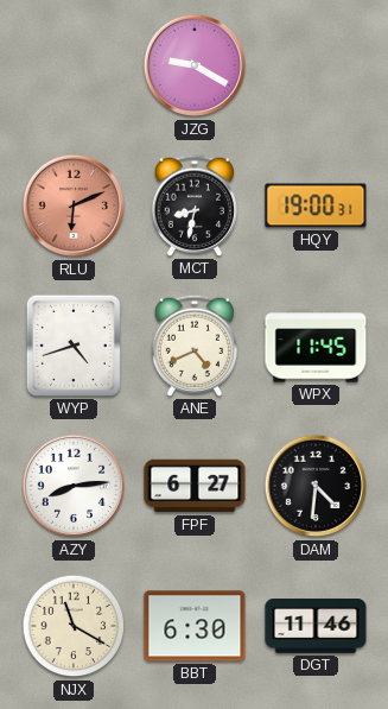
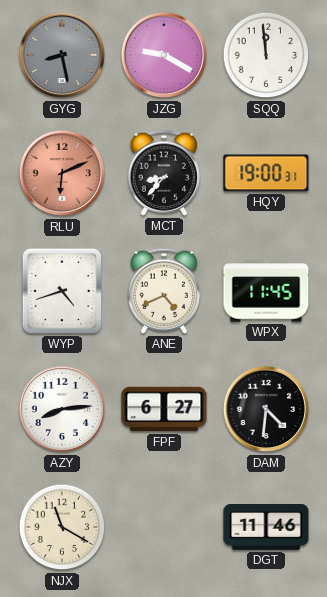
GYG: none -> 8:28 (62, 55)
SQQ: none -> 11:59 (266, 55)
MCT: 8:32 -> 8:37 (163, 173)
BBT: 6:30 -> none (195, 626)
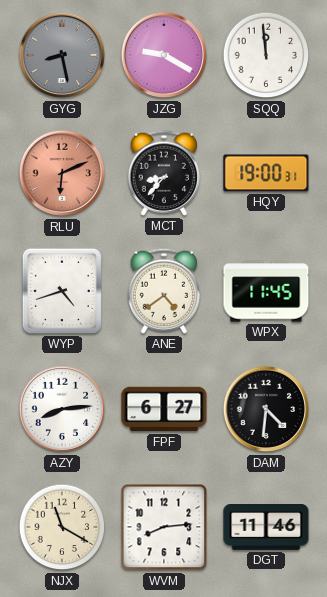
ANE: 4:41 -> 4:39 (163, 291)
WVM: none -> 8:14 (164, 527)
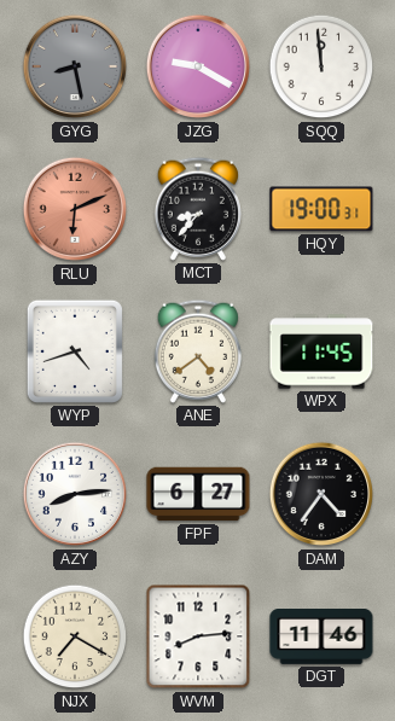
DAM: 4:31 -> 4:36 (321, 494)
NJX: 11:20 -> 7:20 (75, 636)
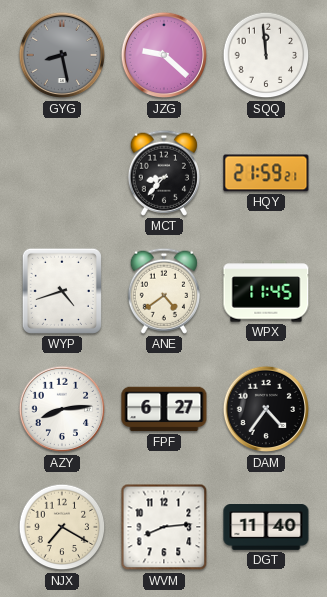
JZG: 9:20 -> 9:22 (164, 55)
RLU: 6:11 -> none (75, 209)
HQY: 19:00 -> 21:59 (266, 173)
DGT: 11:46 -> 11:40 (266, 528)
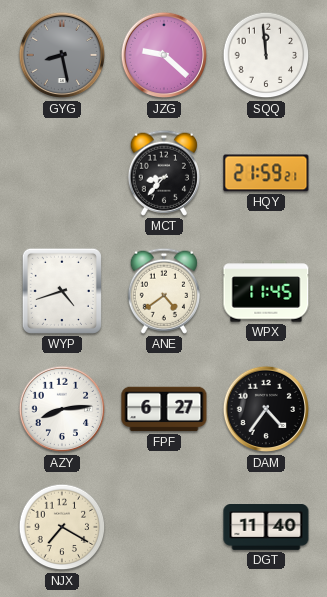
WVM: 8:14 -> none (164, 527)
